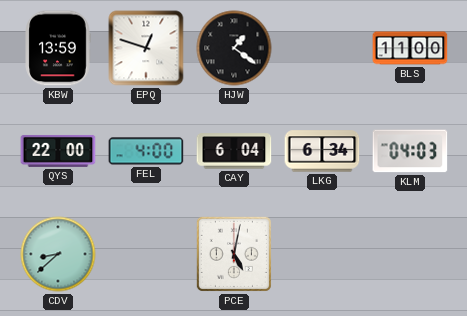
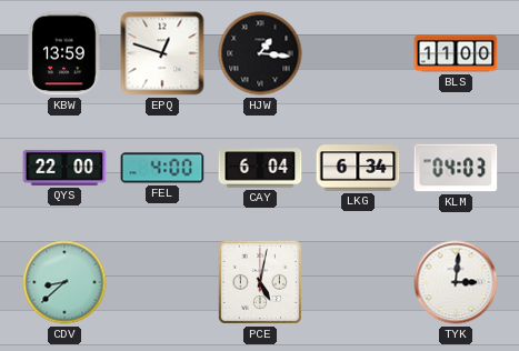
HJW: 1:21 -> 1:16 (260, 53)
TYK: none -> 3:01 (456, 282)
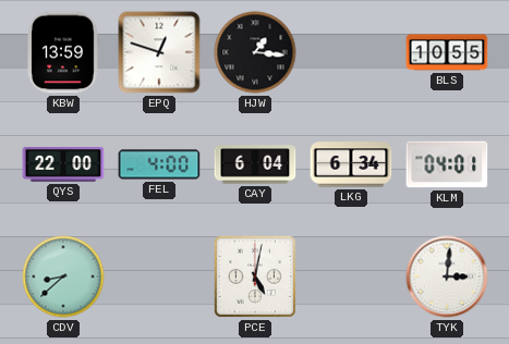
BLS: 11:00 -> 10:55 (447, 52)
KLM: 04:03 -> 04:01 (447, 164)
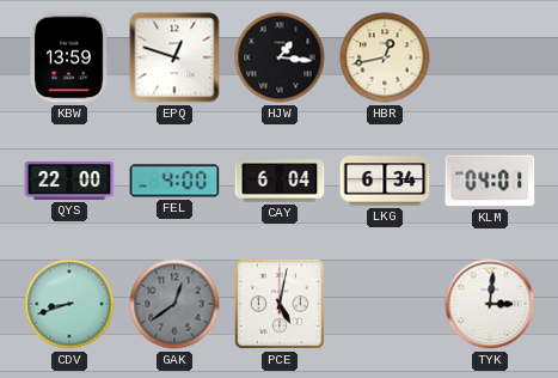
HBR: none -> 12:43 (385, 57)
BLS: 10:55 -> none (447, 52)
CDV: 8:38 -> 8:42 (69, 304)
GAK: none -> 12:39 (174, 304)
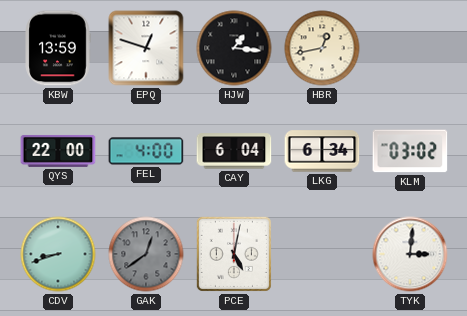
KLM: 04:01 -> 03:02 (410, 151)
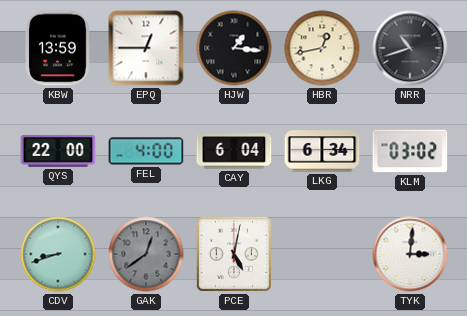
EPQ: 12:48 -> 12:45 (146, 48)
NRR: none -> 10:42 (410, 48)
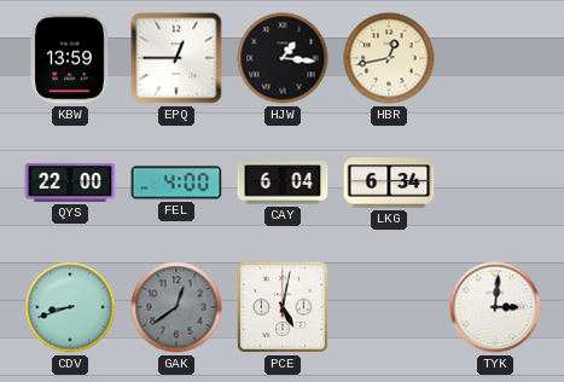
NRR: 10:42 -> none (410, 48)
KLM: 03:02 -> none (410, 151)
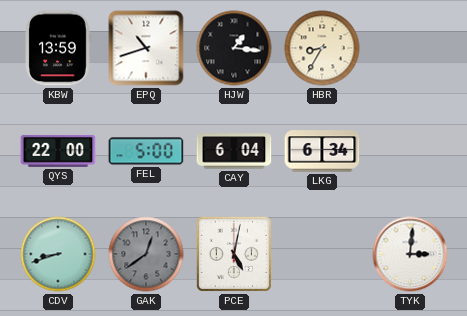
EPQ: 12:45 -> 10:42 (146, 48)
HBR: 12:43 -> 8:35 (322, 48)
FEL: 4:00 -> 5:00 (146, 151)
